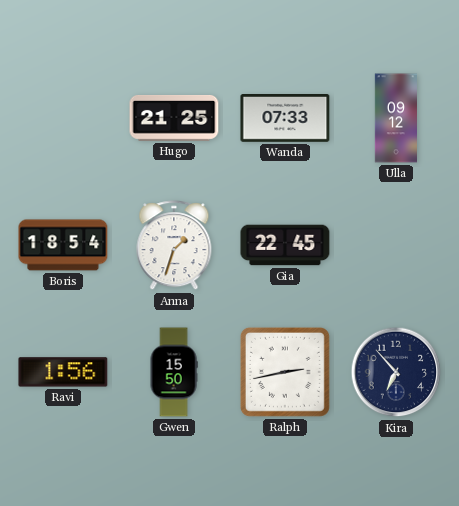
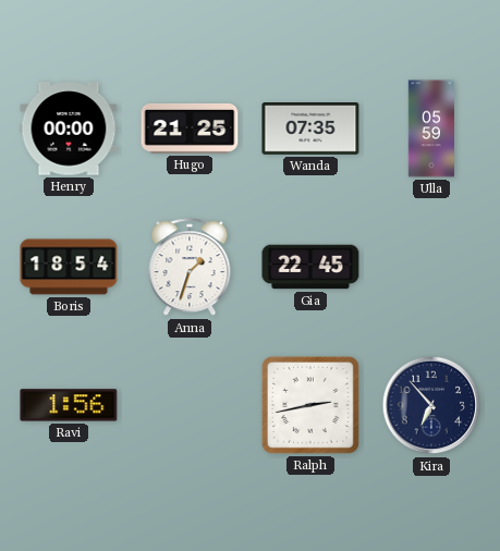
Henry: none -> 00:00 (69, 128)
Wanda: 07:33 -> 07:35 (310, 130)
Ulla: 09:12 -> 05:59 (431, 128)
Gwen: 15:50 -> none (174, 372)
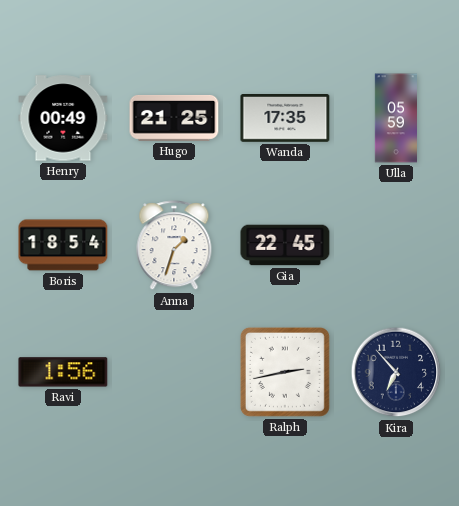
Henry: 00:00 -> 00:49 (63, 118)
Wanda: 07:35 -> 17:35 (285, 119)
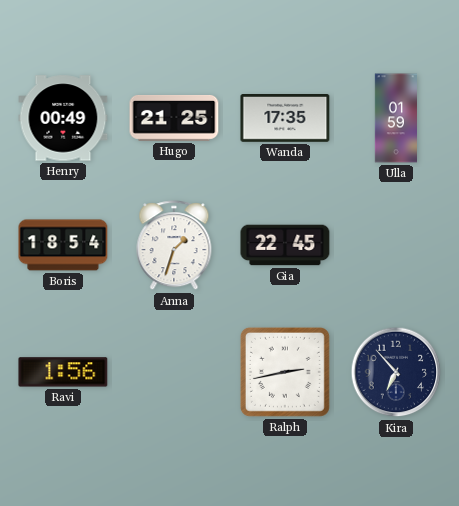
Ulla: 05:59 -> 01:59 (396, 118)
